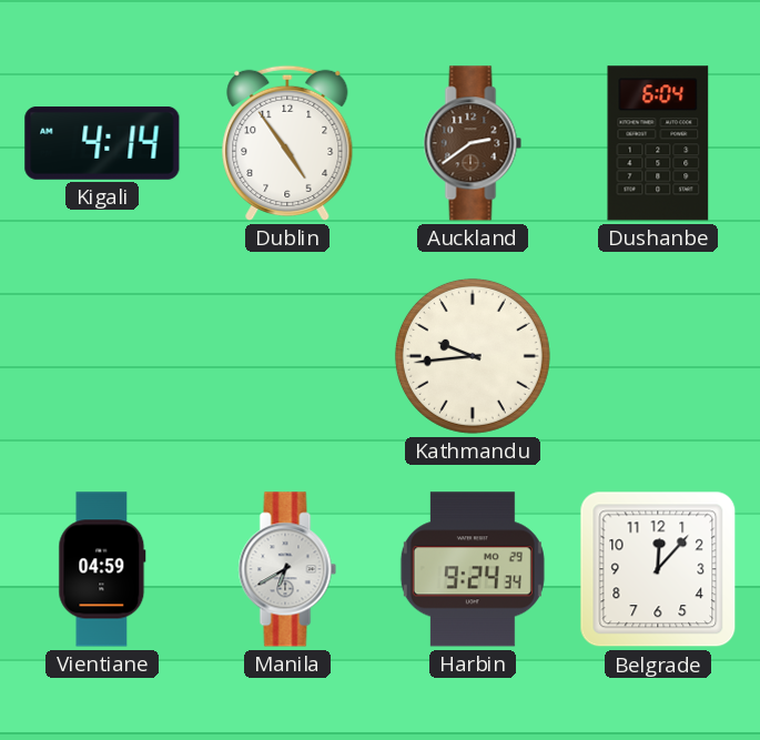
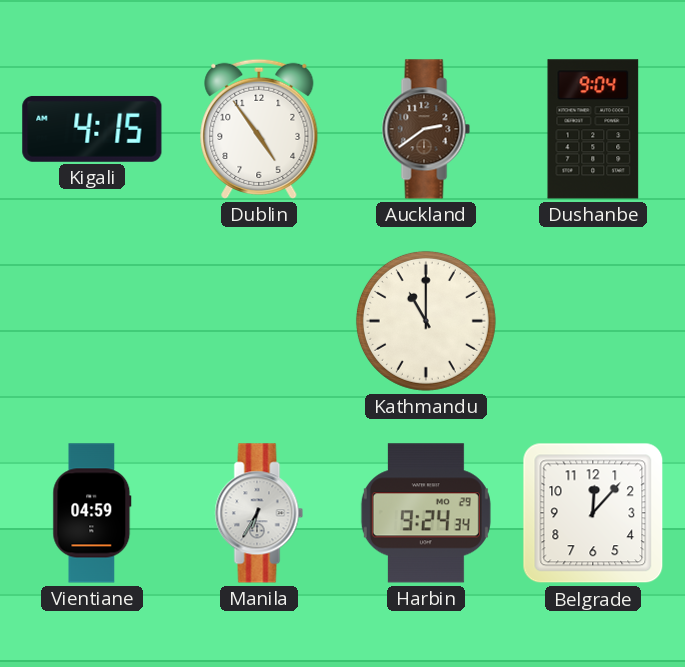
Kigali: 4:14 -> 4:15 (92, 129)
Dushanbe: 6:04 -> 9:04 (593, 129)
Kathmandu: 9:44 -> 11:00 (426, 321)
Manila: 6:40 -> 6:35 (259, 513)
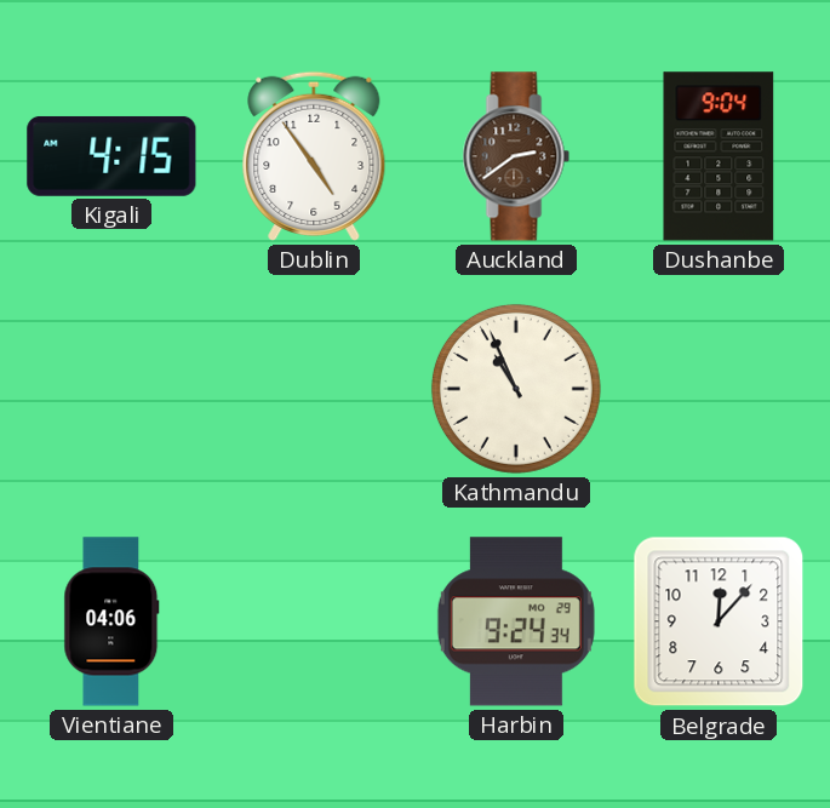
Kathmandu: 11:00 -> 10:56 (516, 389)
Vientiane: 04:59 -> 04:06 (111, 621)
Manila: 6:35 -> none (259, 513)
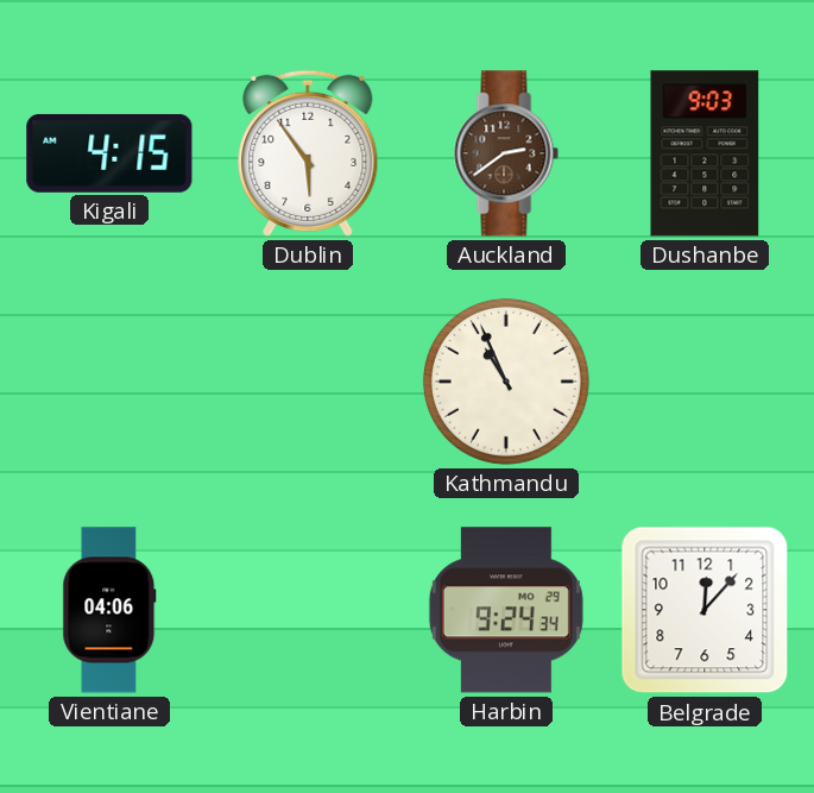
Dublin: 4:54 -> 5:54 (308, 153)
Dushanbe: 9:04 -> 9:03 (705, 153)
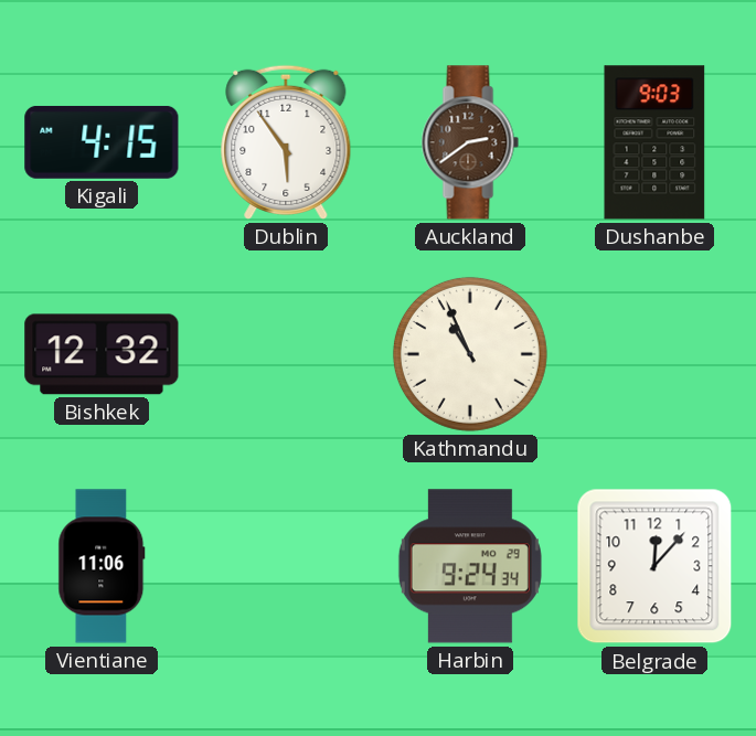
Bishkek: none -> 12:32 (102, 354)
Vientiane: 04:06 -> 11:06 (102, 566)
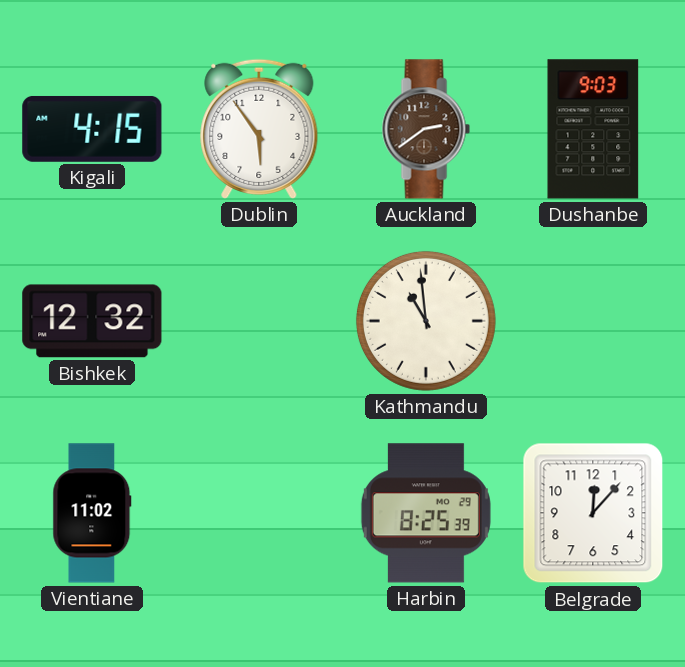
Kathmandu: 10:56 -> 10:59 (426, 321)
Vientiane: 11:06 -> 11:02 (92, 513)
Harbin: 9:24 -> 8:25 (426, 513)
